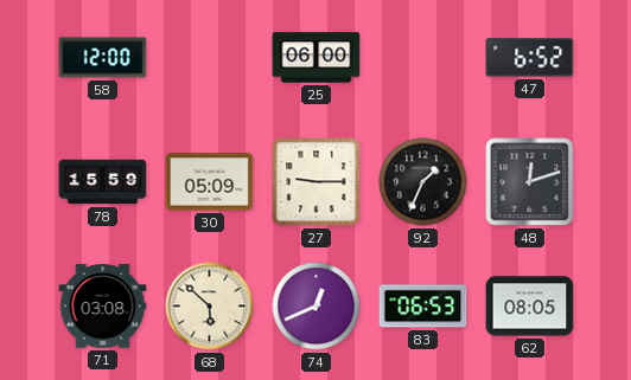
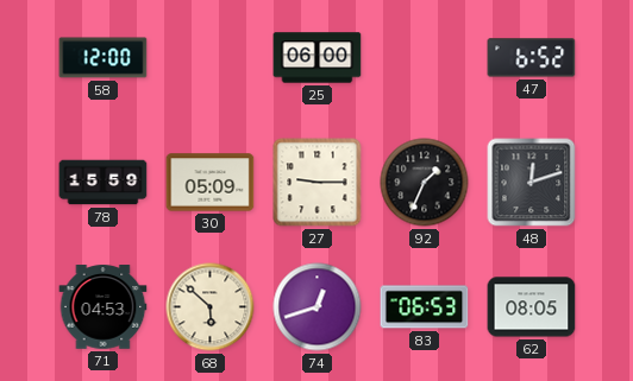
71: 03:08 -> 04:53 (104, 307)
74: 12:41 -> 12:42 (318, 307)
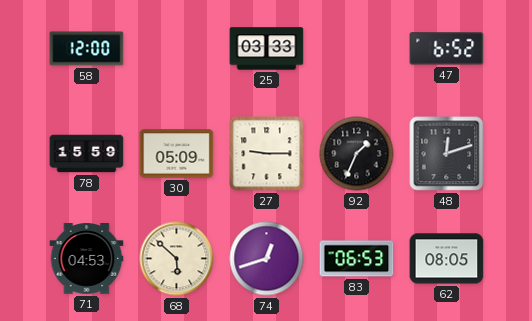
25: 06:00 -> 03:33 (267, 49)
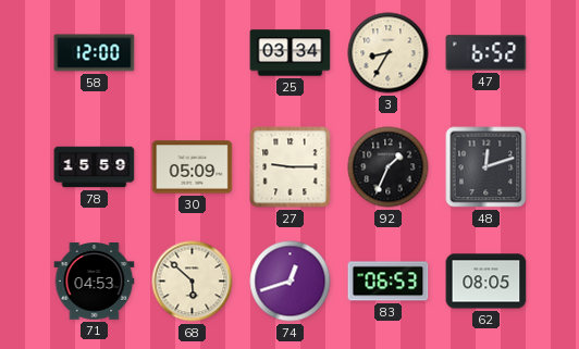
25: 03:33 -> 03:34 (291, 53)
3: none -> 8:35 (389, 53)
